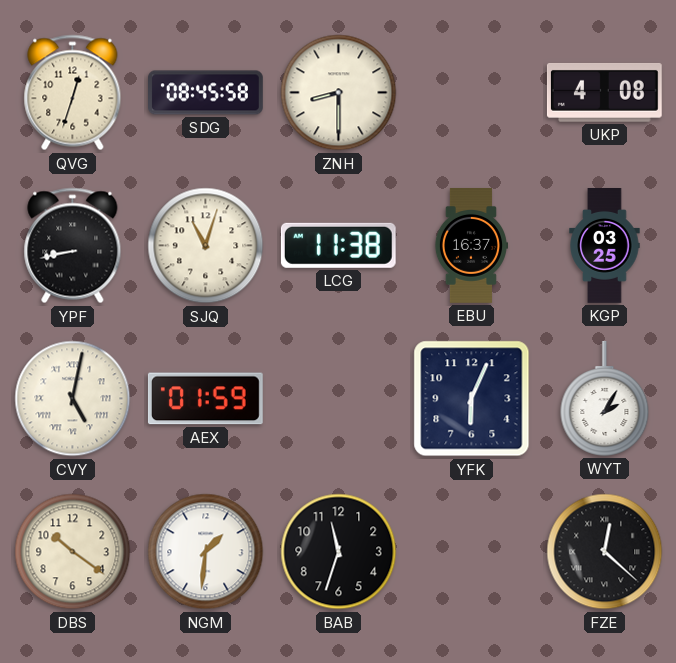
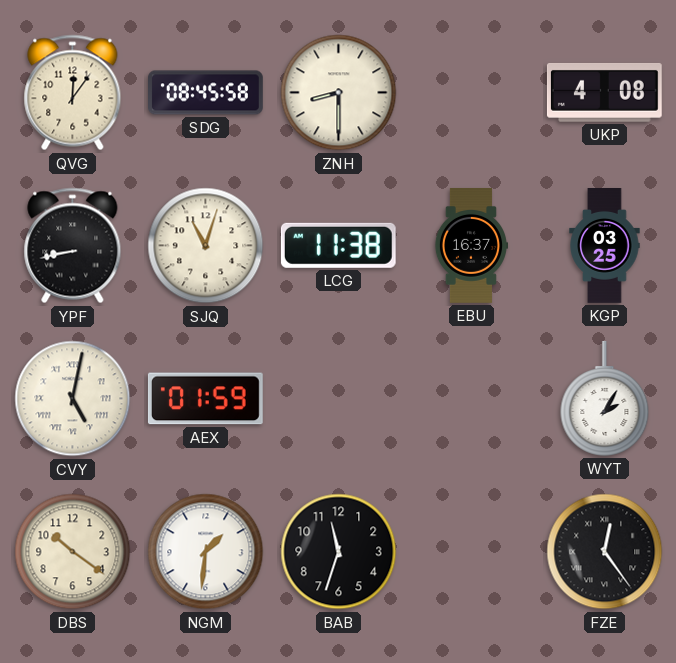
QVG: 12:33 -> 12:06 (73, 93)
YFK: 6:04 -> none (472, 399)
FZE: 12:22 -> 12:24 (605, 552)
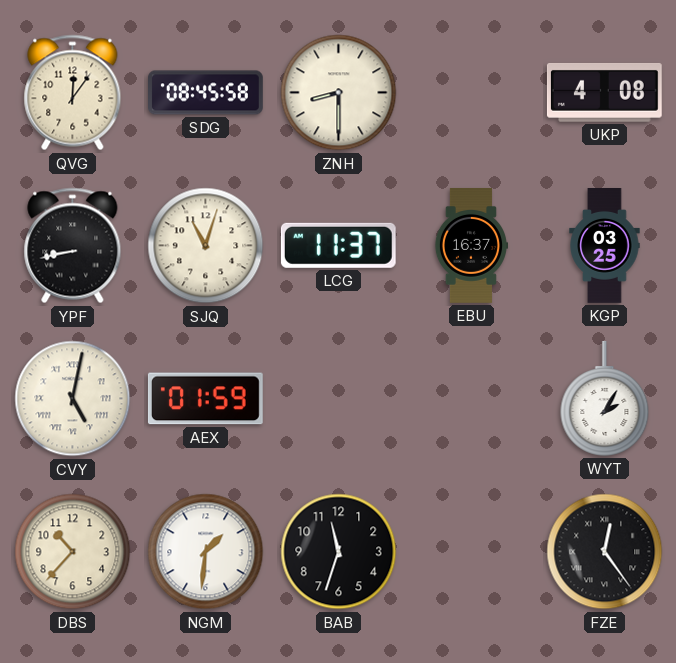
LCG: 11:38 -> 11:37 (338, 245)
DBS: 10:21 -> 10:37 (73, 552)
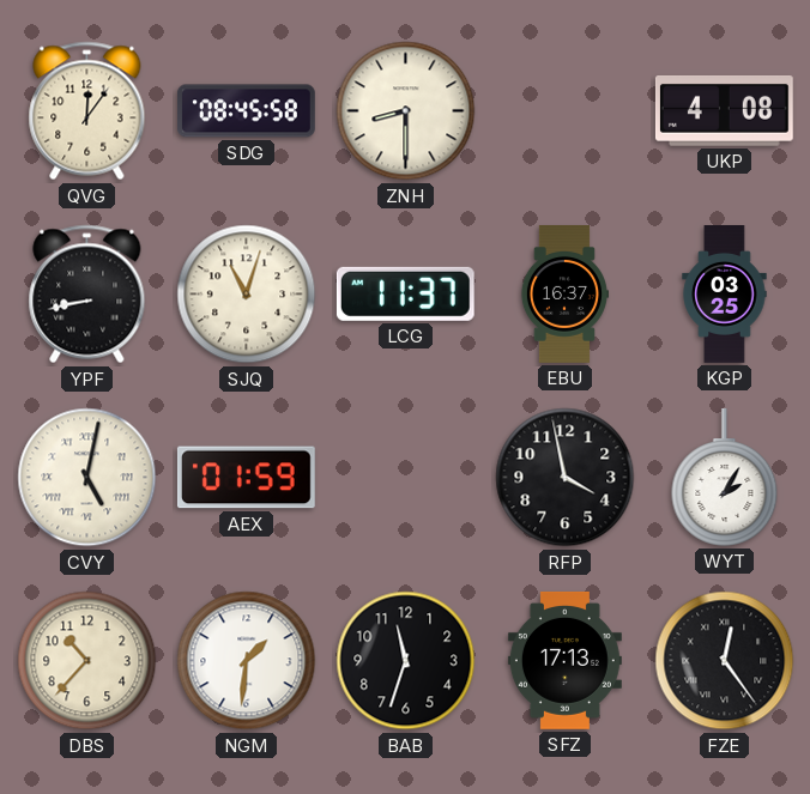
RFP: none -> 3:58 (566, 478)
SFZ: none -> 17:13 (564, 660)
